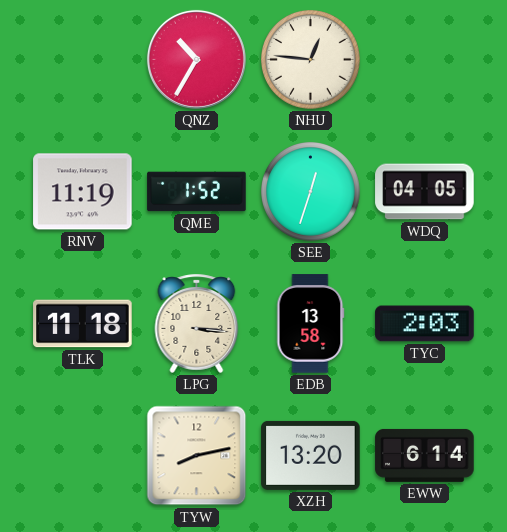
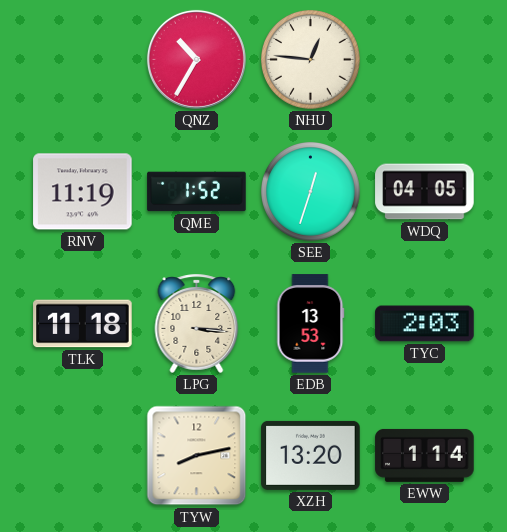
EDB: 13:58 -> 13:53 (311, 324)
EWW: 6:14 -> 1:14 (425, 455)
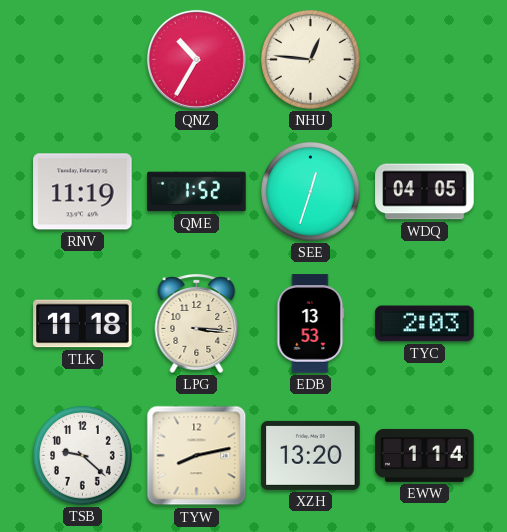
TSB: none -> 9:22 (83, 456)
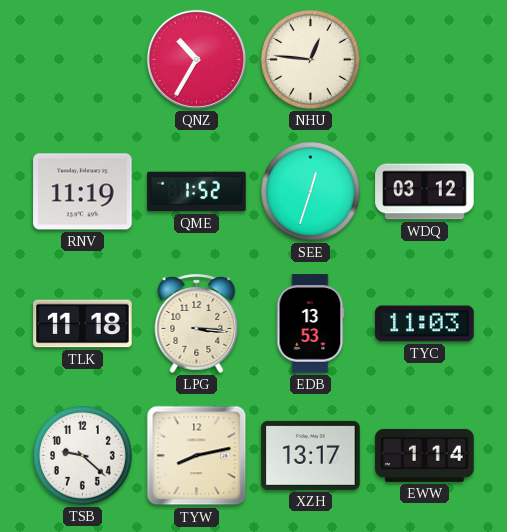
WDQ: 04:05 -> 03:12 (425, 192)
TYC: 2:03 -> 11:03 (425, 324)
XZH: 13:20 -> 13:17 (311, 455)
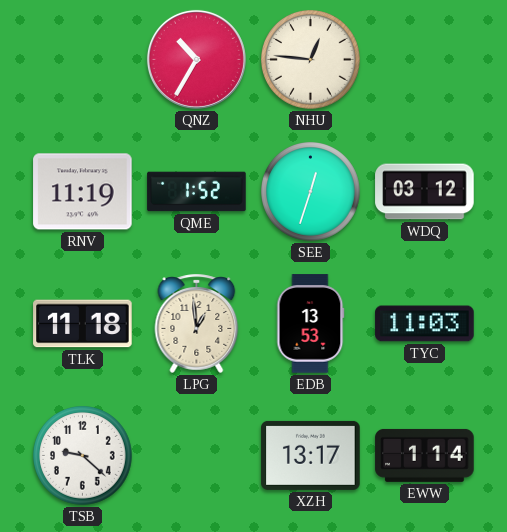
LPG: 3:16 -> 12:59 (197, 323)
TYW: 8:13 -> none (197, 456)
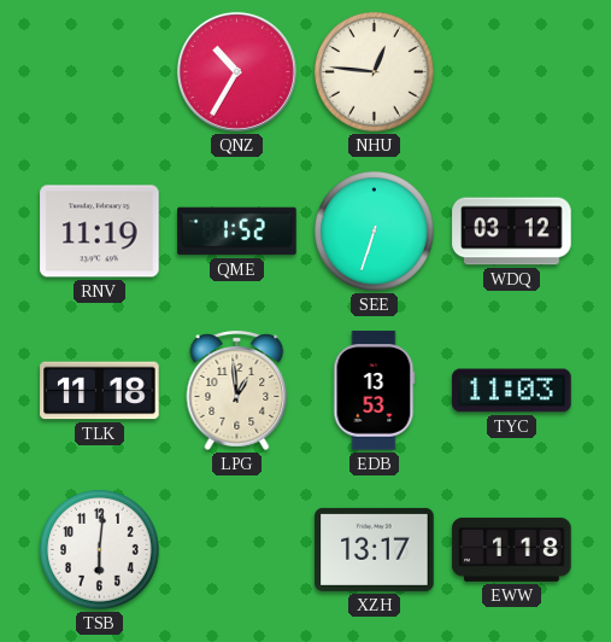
SEE: 12:33 -> 6:33 (375, 232)
TSB: 9:22 -> 6:01 (100, 550)
EWW: 1:14 -> 1:18 (512, 549)
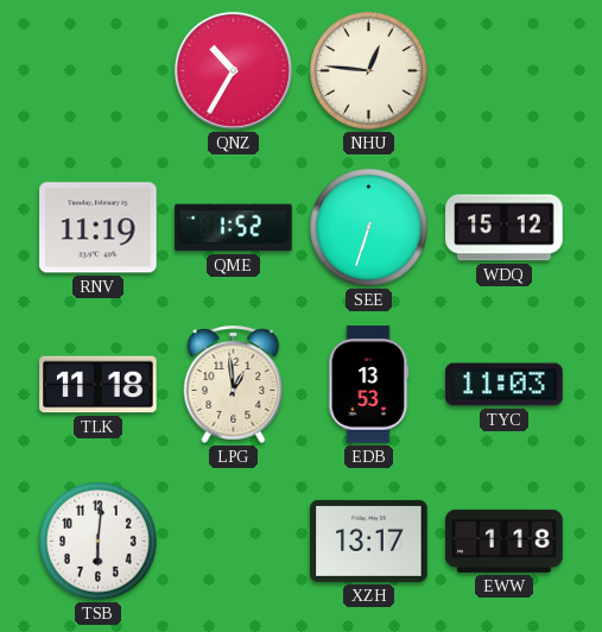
WDQ: 03:12 -> 15:12 (505, 228)
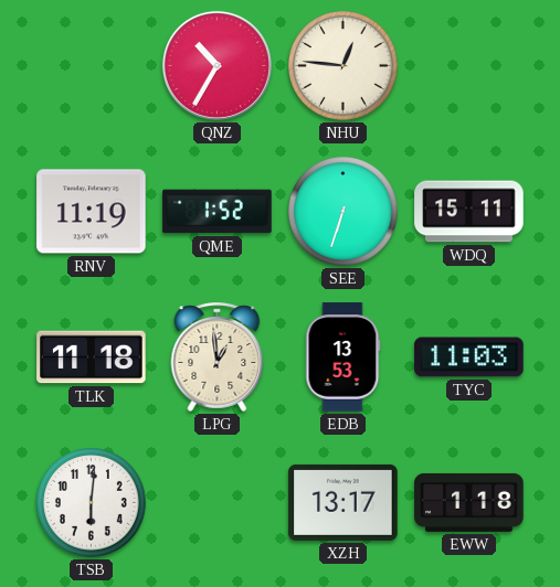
WDQ: 15:12 -> 15:11 (469, 212)
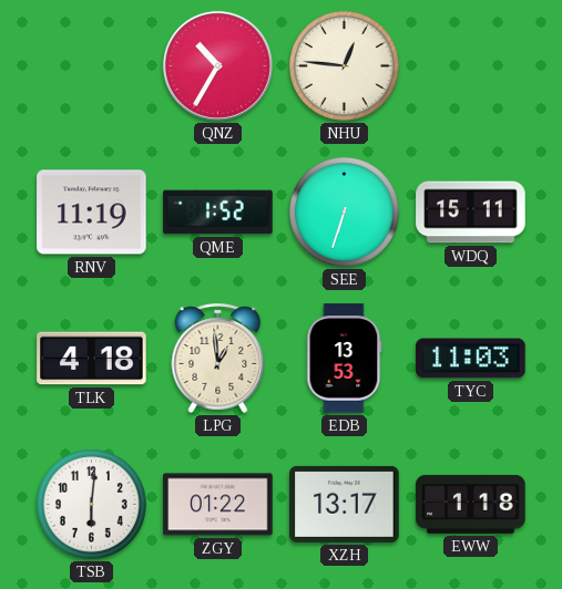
TLK: 11:18 -> 4:18 (92, 359)
ZGY: none -> 01:22 (218, 505)
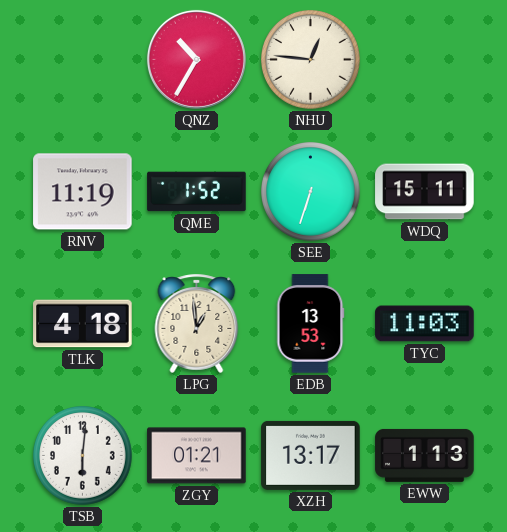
ZGY: 01:22 -> 01:21 (197, 456)
EWW: 1:18 -> 1:13 (425, 455)
